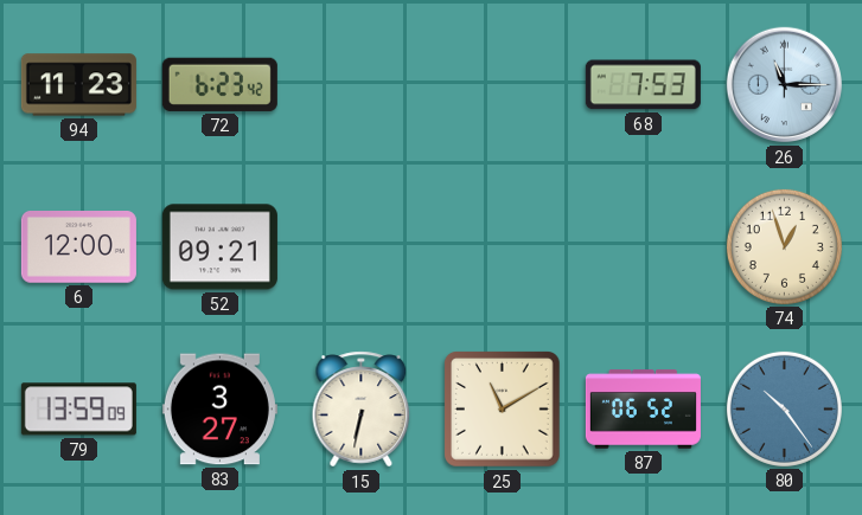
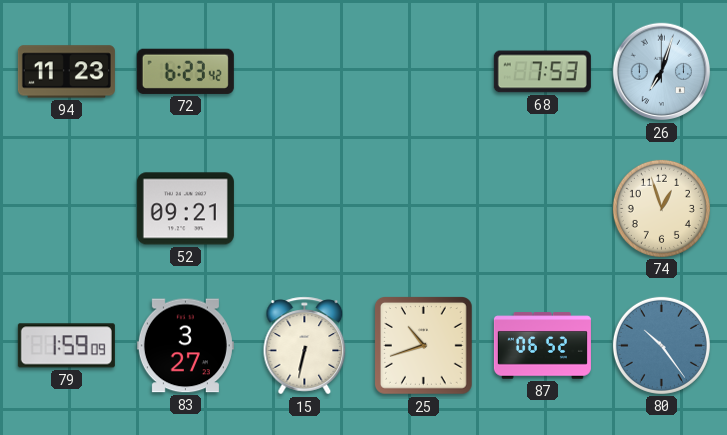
26: 11:15 -> 7:03 (662, 72)
6: 12:00 -> none (78, 247)
79: 13:59 -> 1:59 (66, 346)
25: 11:10 -> 10:42 (424, 346)
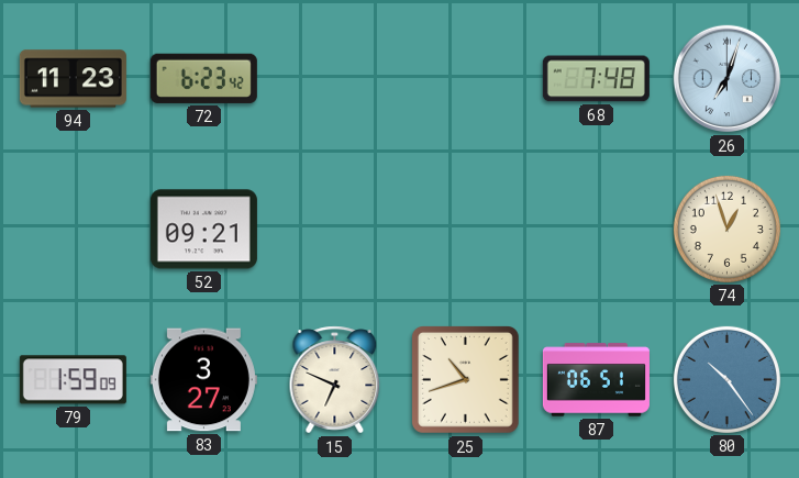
68: 7:53 -> 7:48 (596, 79)
15: 6:32 -> 6:49 (335, 380)
87: 06:52 -> 06:51 (596, 380)
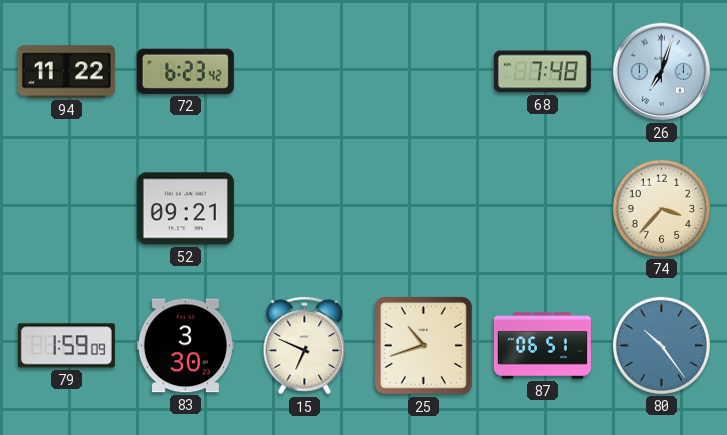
94: 11:23 -> 11:22 (66, 72)
74: 12:57 -> 3:37 (661, 208)
83: 3:27 -> 3:30 (185, 346)
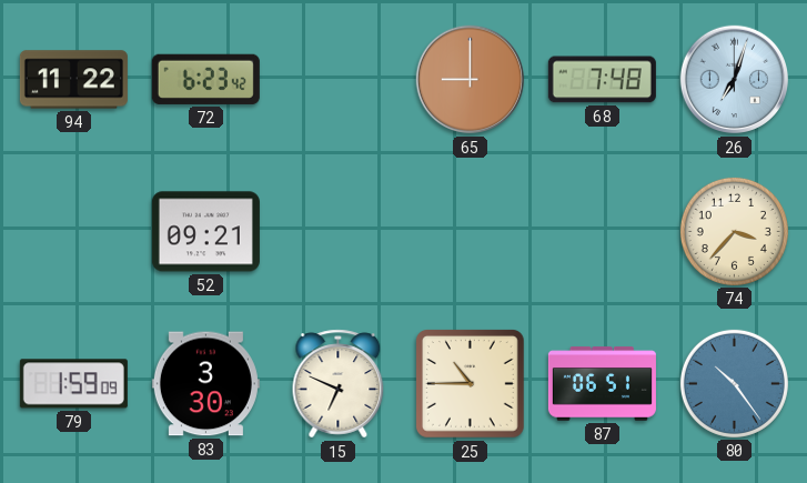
65: none -> 9:00 (471, 80)
25: 10:42 -> 10:45 (471, 384)
